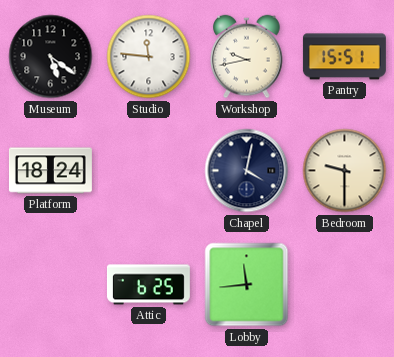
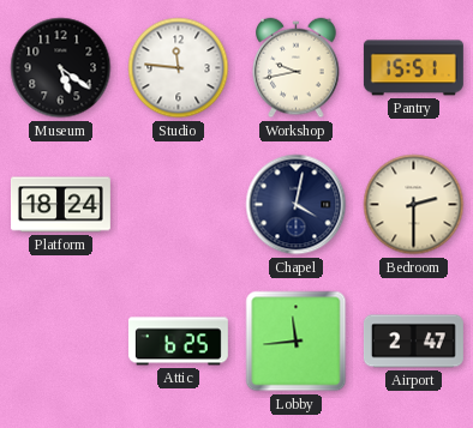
Bedroom: 9:30 -> 2:30 (414, 205)
Airport: none -> 2:47 (413, 342)
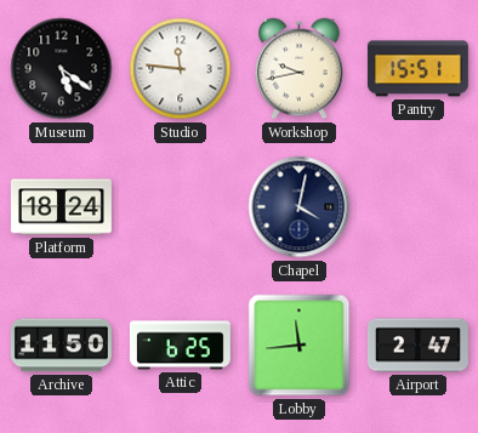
Bedroom: 2:30 -> none (414, 205)
Archive: none -> 11:50 (61, 346)
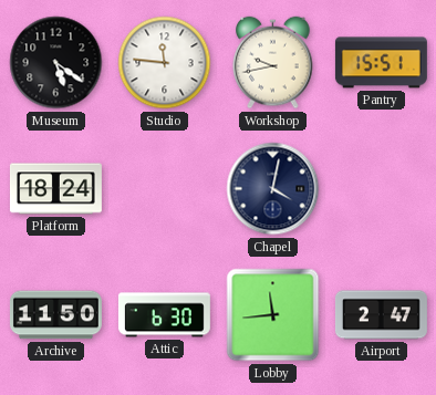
Attic: 6:25 -> 6:30 (164, 315)
